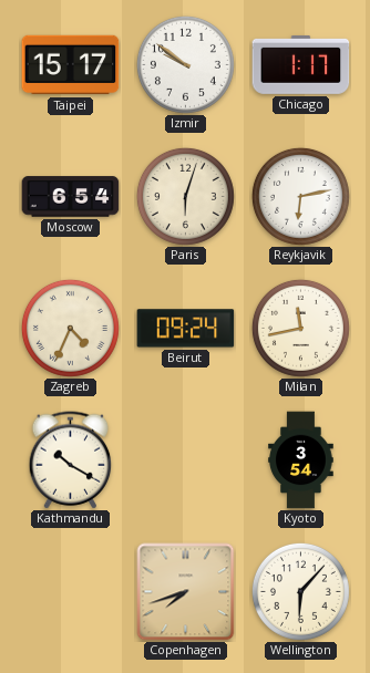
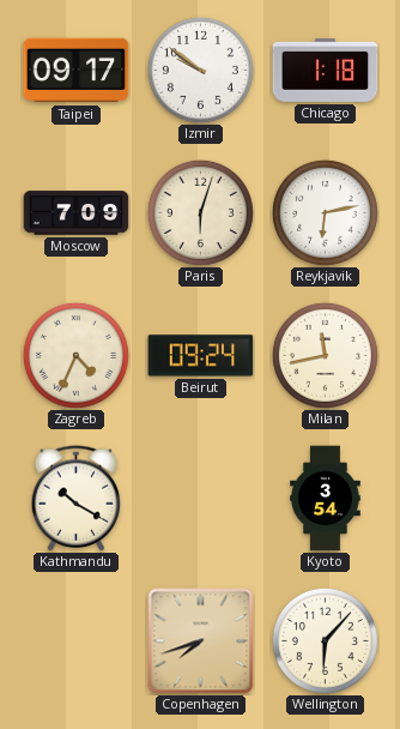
Taipei: 15:17 -> 09:17 (77, 71)
Chicago: 1:17 -> 1:18 (326, 70)
Moscow: 6:54 -> 7:09 (77, 213)
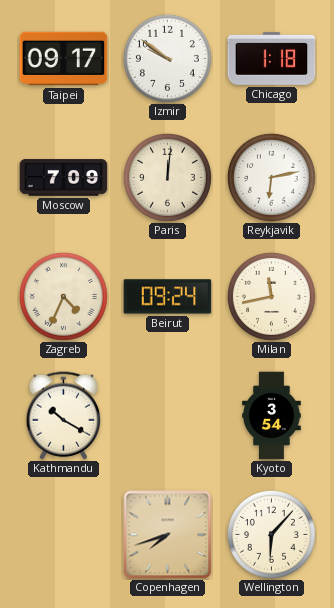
Paris: 6:03 -> 12:01 (167, 177)
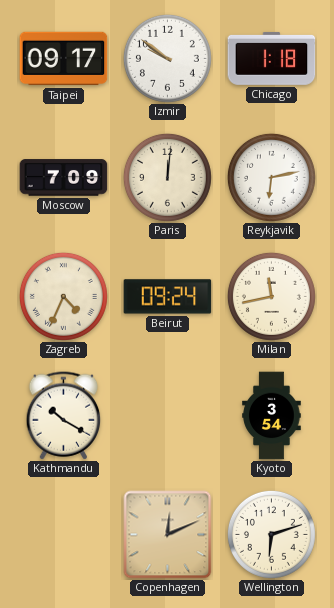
Copenhagen: 7:42 -> 12:11 (168, 535)
Wellington: 6:07 -> 6:12 (271, 534)
